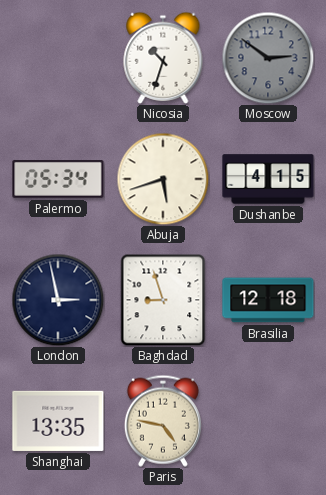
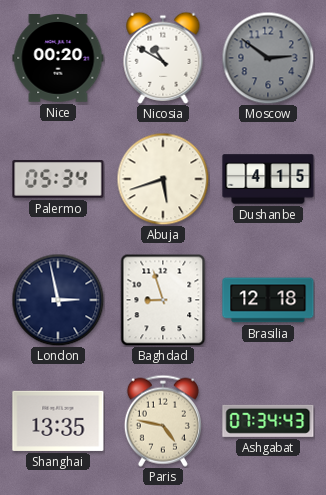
Nice: none -> 00:20 (58, 59)
Nicosia: 10:33 -> 10:50 (163, 58)
Ashgabat: none -> 07:34 (268, 421)
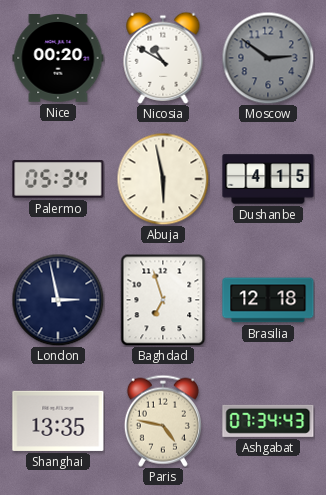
Abuja: 5:42 -> 5:58 (163, 179)
Baghdad: 8:57 -> 6:57 (163, 300)
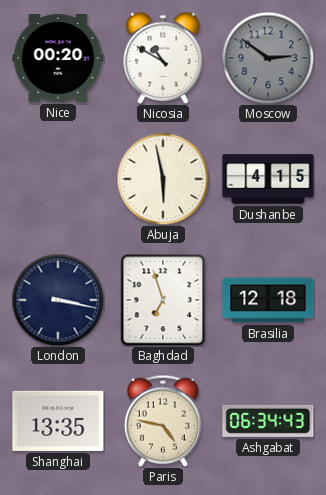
Palermo: 05:34 -> none (58, 180)
London: 2:58 -> 3:17 (58, 300)
Ashgabat: 07:34 -> 06:34 (268, 421)
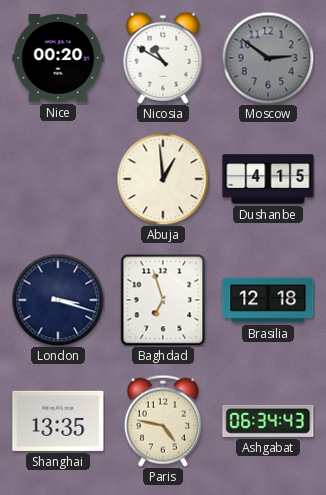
Abuja: 5:58 -> 12:59 (163, 179)
London: 3:17 -> 3:18 (58, 300)
